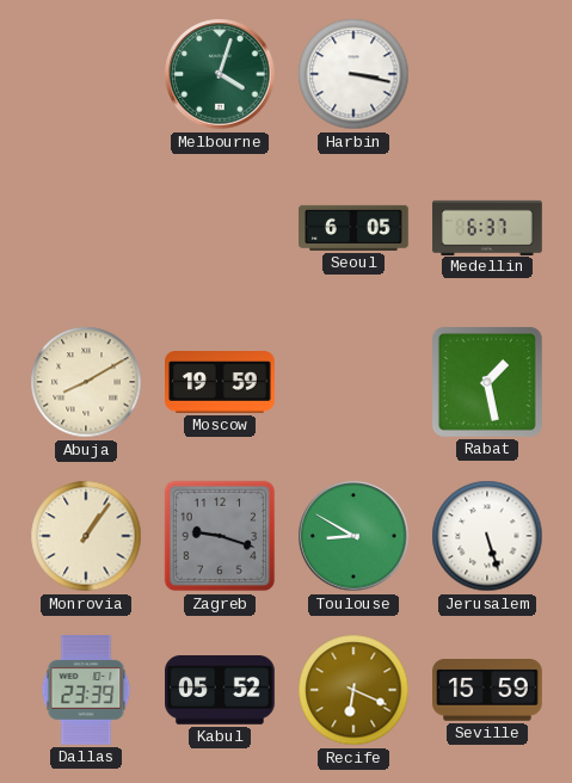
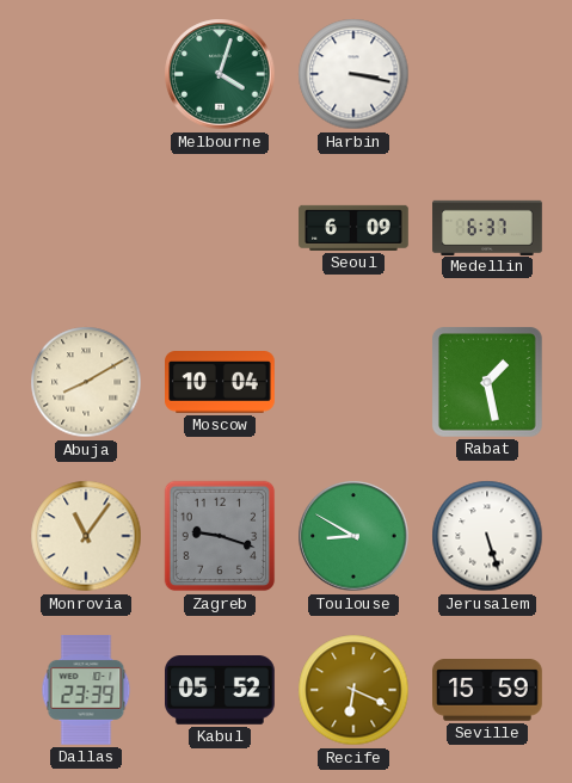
Seoul: 6:05 -> 6:09 (353, 228)
Moscow: 19:59 -> 10:04 (220, 383)
Monrovia: 1:06 -> 11:06 (86, 536)
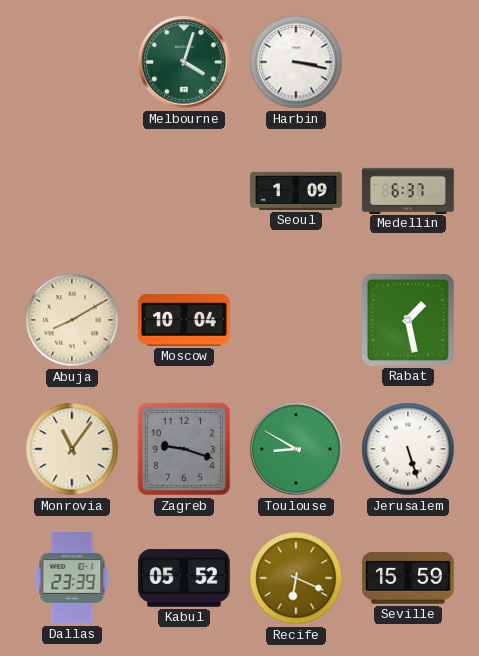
Seoul: 6:09 -> 1:09 (296, 191)
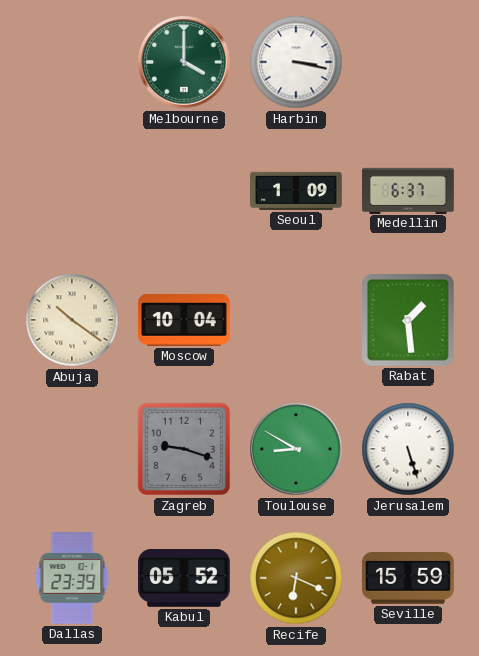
Melbourne: 4:03 -> 4:00 (184, 62)
Abuja: 8:10 -> 10:21 (72, 320)
Rabat: 1:28 -> 1:29 (408, 320)
Monrovia: 11:06 -> none (72, 449)
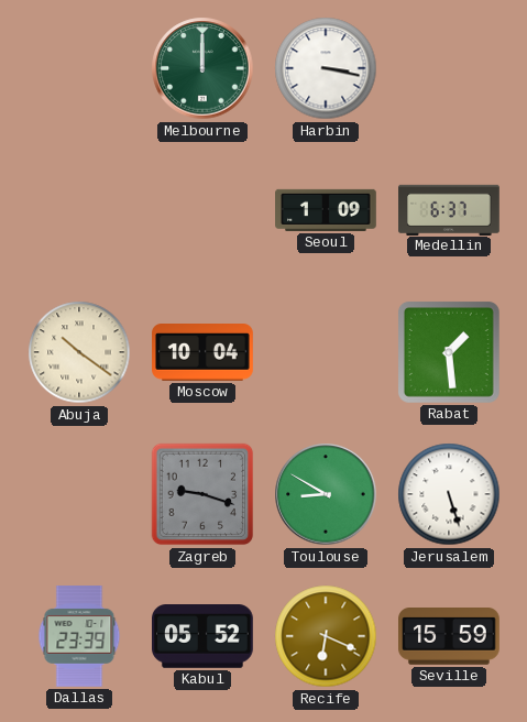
Melbourne: 4:00 -> 12:00 (202, 68)
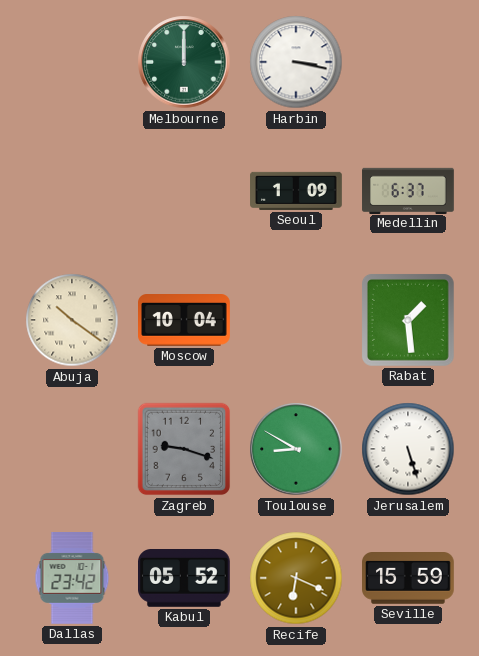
Dallas: 23:39 -> 23:42 (72, 579)
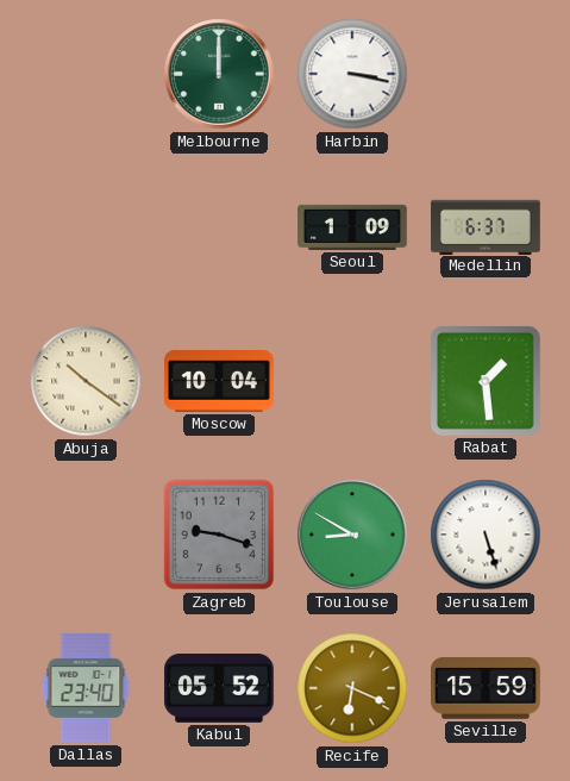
Dallas: 23:42 -> 23:40 (86, 689)
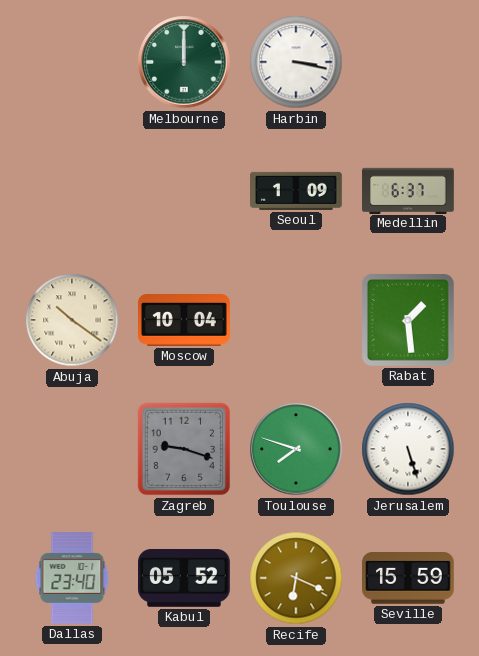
Toulouse: 8:50 -> 7:48 (296, 449)
